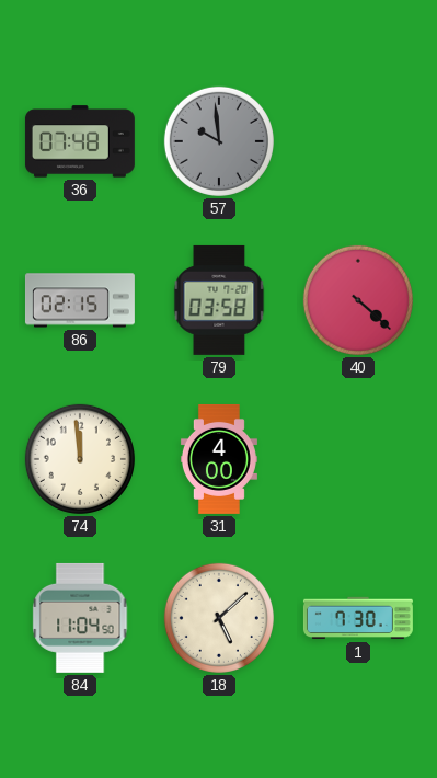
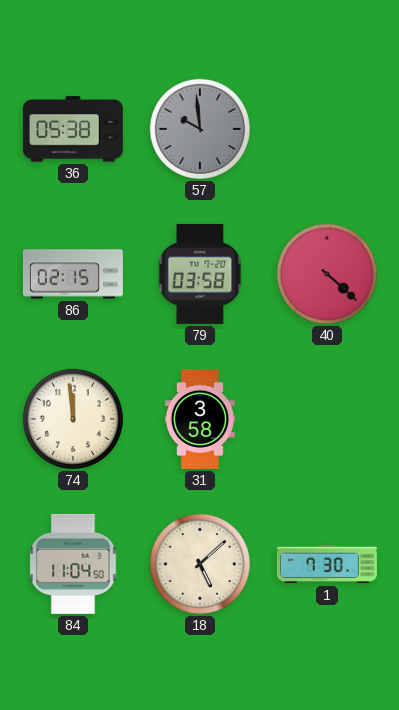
36: 07:48 -> 05:38 (73, 129)
31: 4:00 -> 3:58 (200, 419)
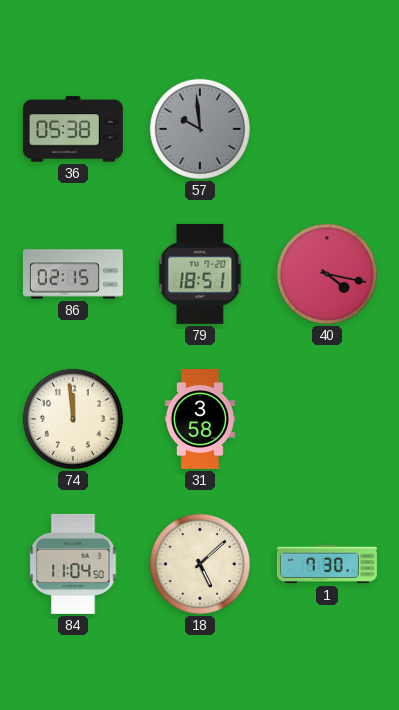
79: 03:58 -> 18:51 (200, 274)
40: 4:22 -> 4:17 (327, 274)
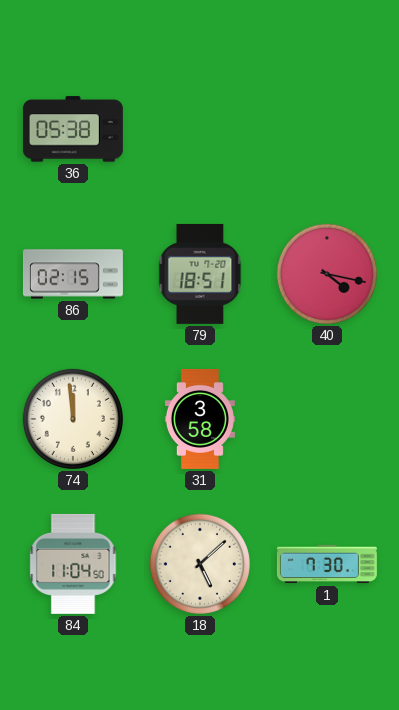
57: 9:59 -> none (200, 129)
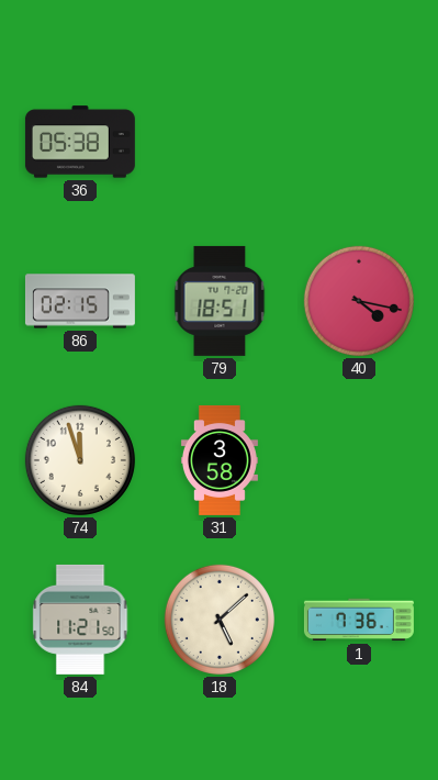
74: 11:59 -> 11:57 (80, 460)
84: 11:04 -> 11:21 (80, 620)
1: 7:30 -> 7:36 (359, 620)
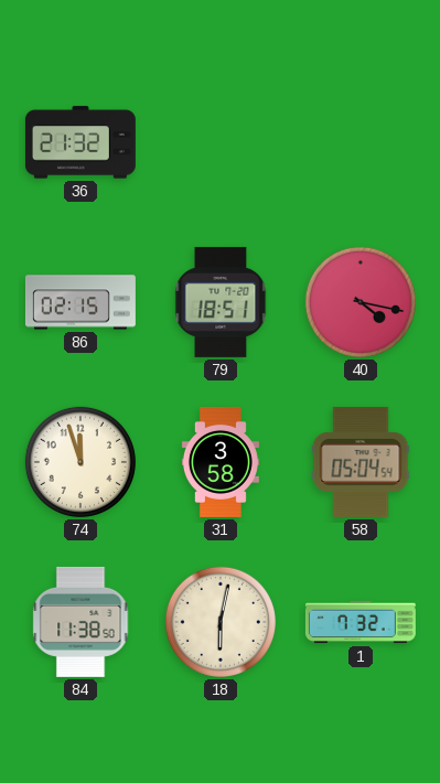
36: 05:38 -> 21:32 (81, 142)
58: none -> 05:04 (361, 462)
84: 11:21 -> 11:38 (81, 622)
18: 5:08 -> 6:02 (221, 622)
1: 7:36 -> 7:32 (361, 622)
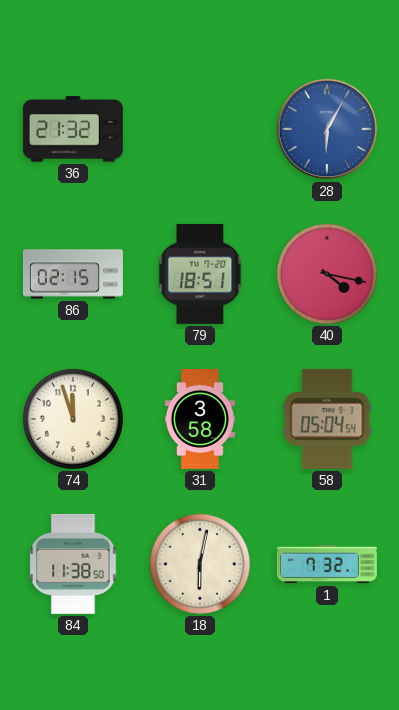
28: none -> 6:05 (327, 129)
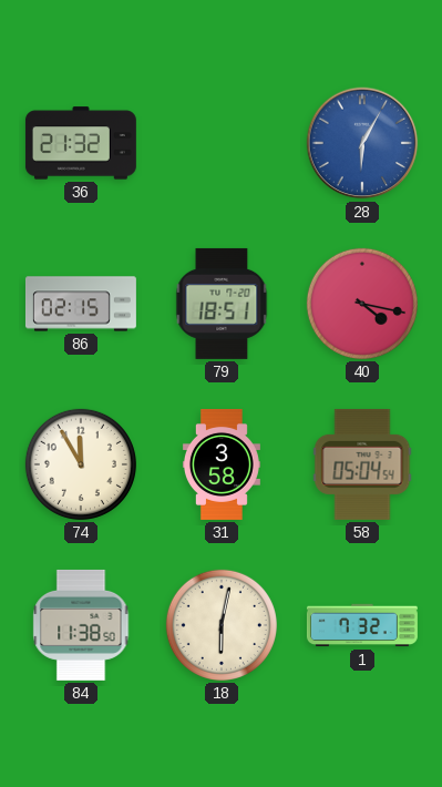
74: 11:57 -> 11:55 (81, 464)
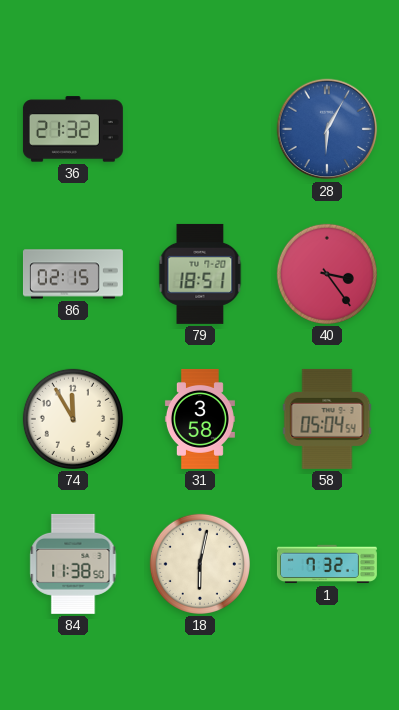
40: 4:17 -> 3:24 (327, 274)
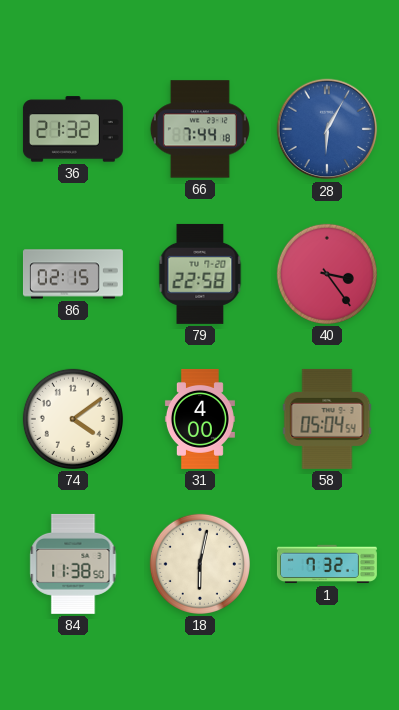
66: none -> 7:44 (200, 129)
79: 18:51 -> 22:58 (200, 274)
74: 11:55 -> 4:09 (73, 419)
31: 3:58 -> 4:00 (200, 419)
